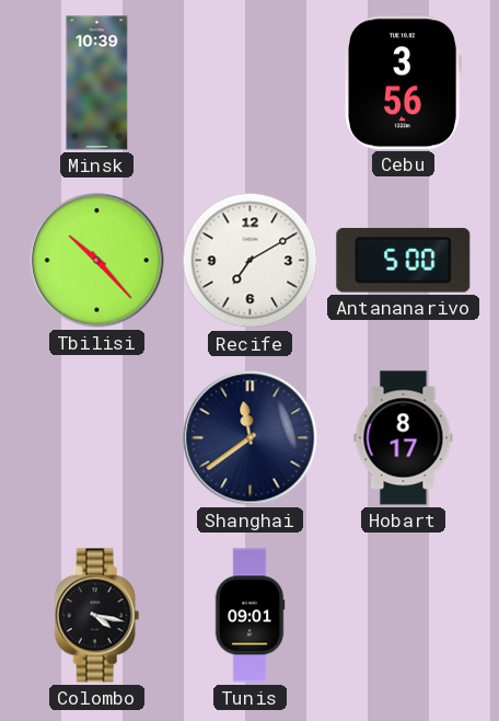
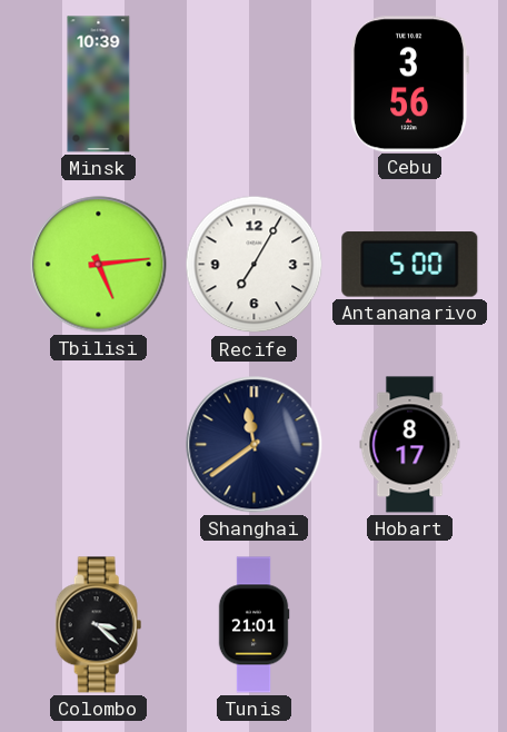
Tbilisi: 10:23 -> 5:14 (99, 265)
Recife: 7:10 -> 7:05 (255, 265)
Colombo: 4:17 -> 3:22 (99, 625)
Tunis: 09:01 -> 21:01 (254, 625)
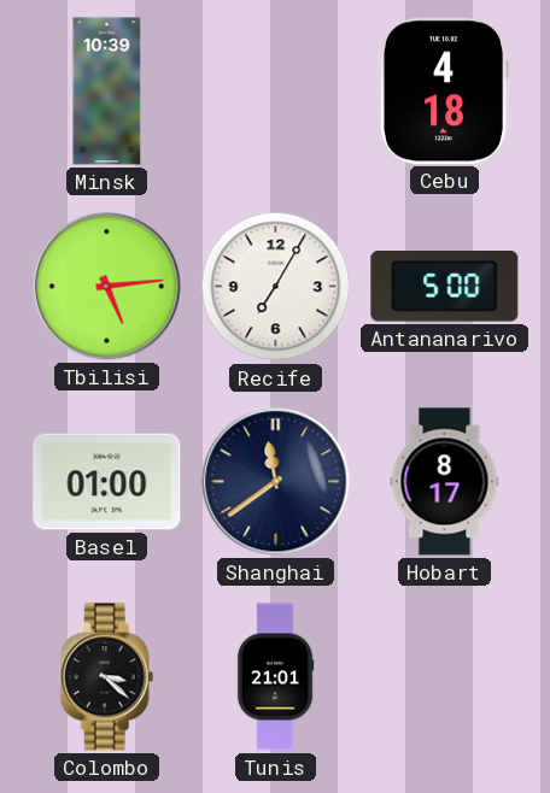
Cebu: 3:56 -> 4:18 (444, 92)
Basel: none -> 01:00 (107, 482)
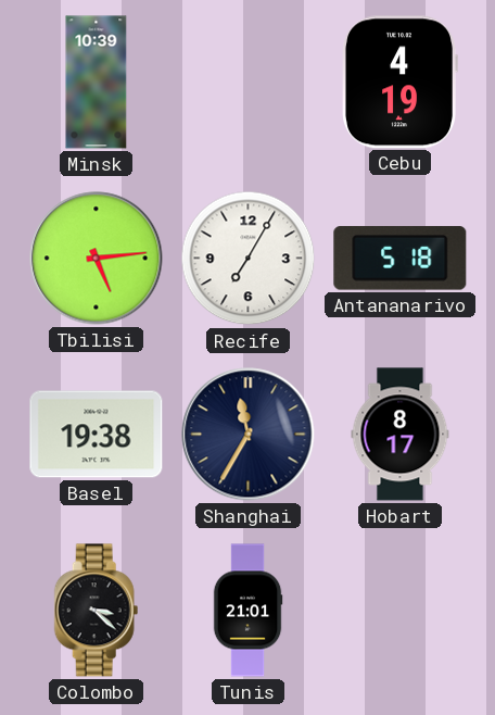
Cebu: 4:18 -> 4:19 (399, 83)
Antananarivo: 5:00 -> 5:18 (401, 259)
Basel: 01:00 -> 19:38 (97, 435)
Shanghai: 11:39 -> 11:35 (249, 435)
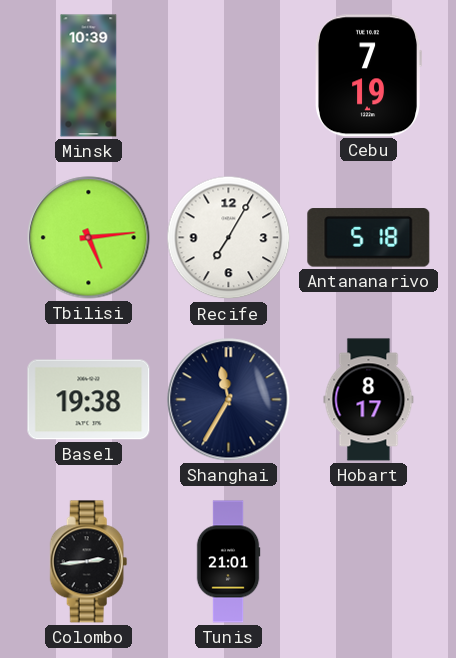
Cebu: 4:19 -> 7:19 (368, 76)
Colombo: 3:22 -> 2:44 (89, 562)
